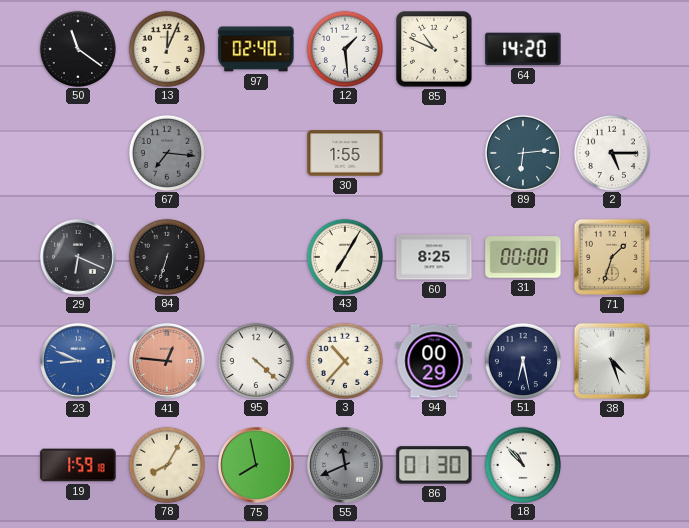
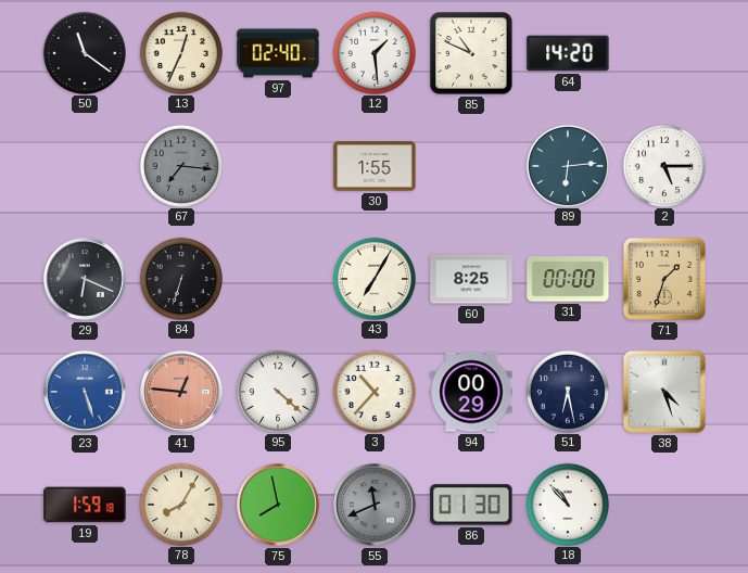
13: 12:04 -> 12:34 (180, 52)
23: 8:49 -> 5:27 (86, 393)
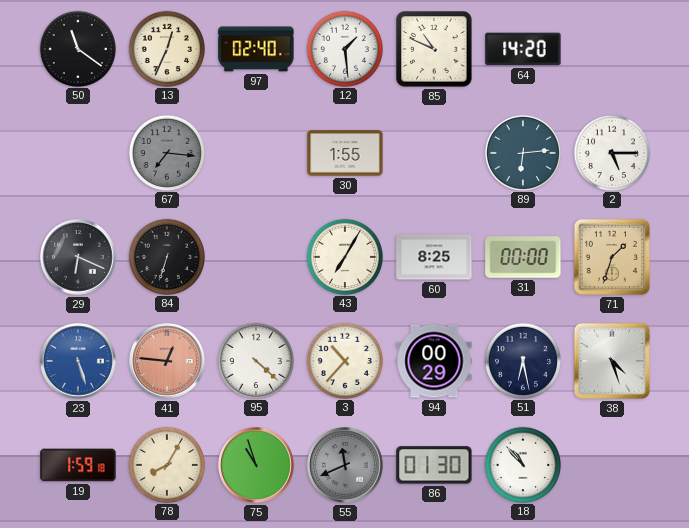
75: 7:58 -> 10:57 (257, 466)
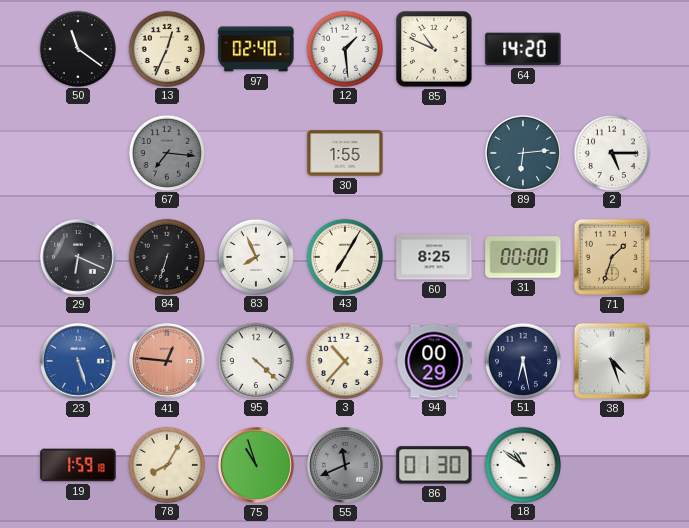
83: none -> 7:56 (255, 256)
18: 10:53 -> 10:51 (522, 464)
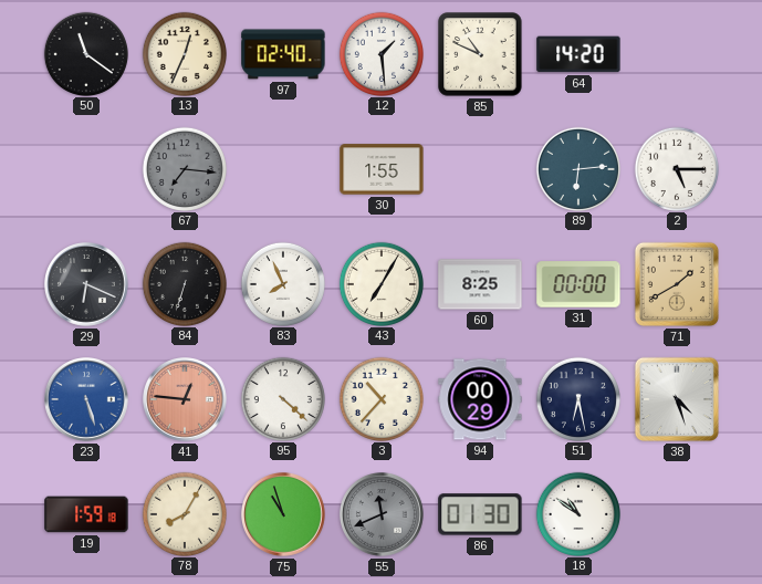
71: 1:33 -> 1:40 (677, 284)
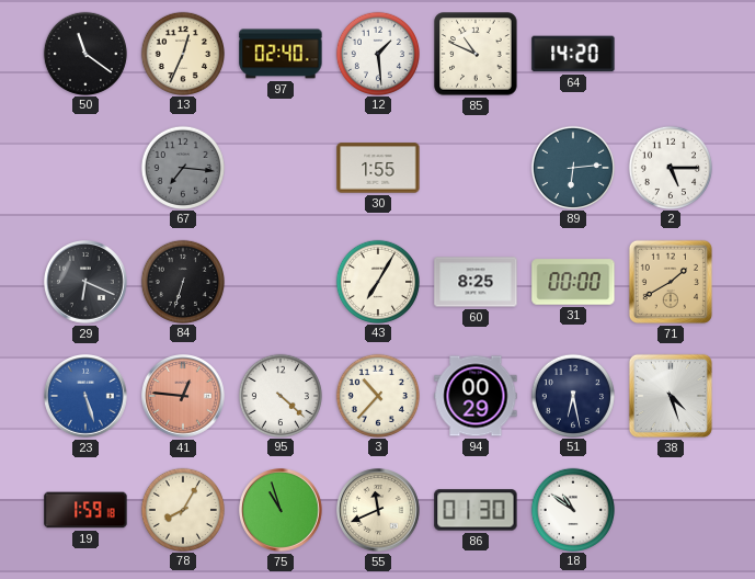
83: 7:56 -> none (282, 283)
55 dial: grey -> cream (379, 511)
